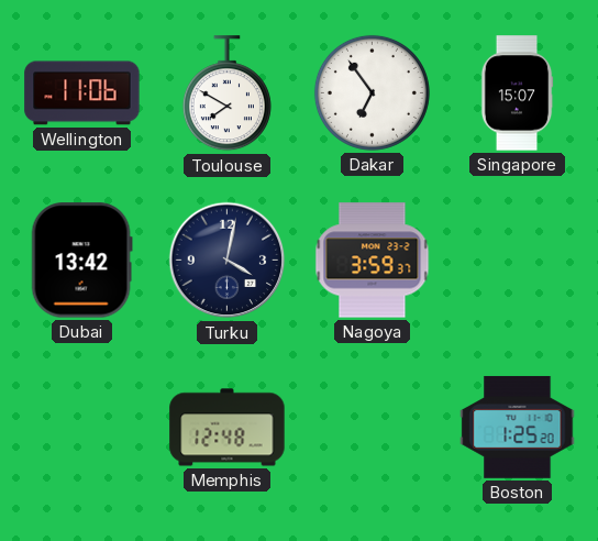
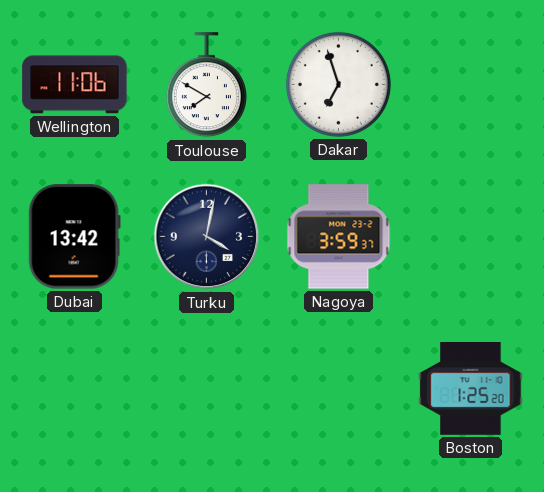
Dakar: 6:54 -> 6:57 (338, 84)
Singapore: 15:07 -> none (517, 93)
Memphis: 12:48 -> none (228, 428)
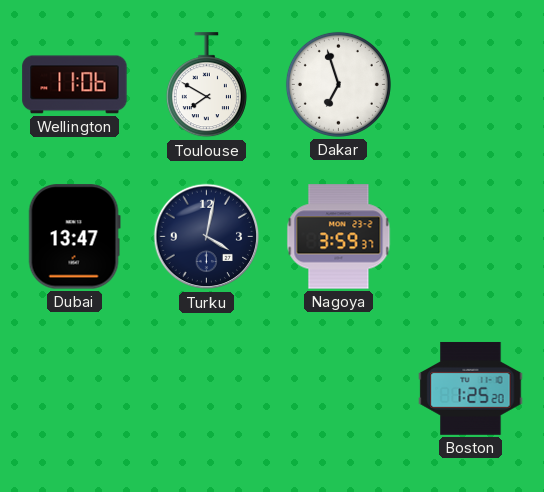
Dubai: 13:42 -> 13:47 (74, 237)
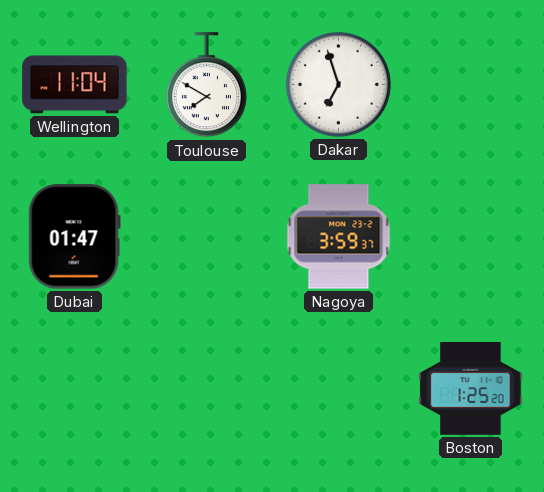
Wellington: 11:06 -> 11:04 (75, 85)
Dubai: 13:47 -> 01:47 (74, 237)
Turku: 4:02 -> none (207, 237)
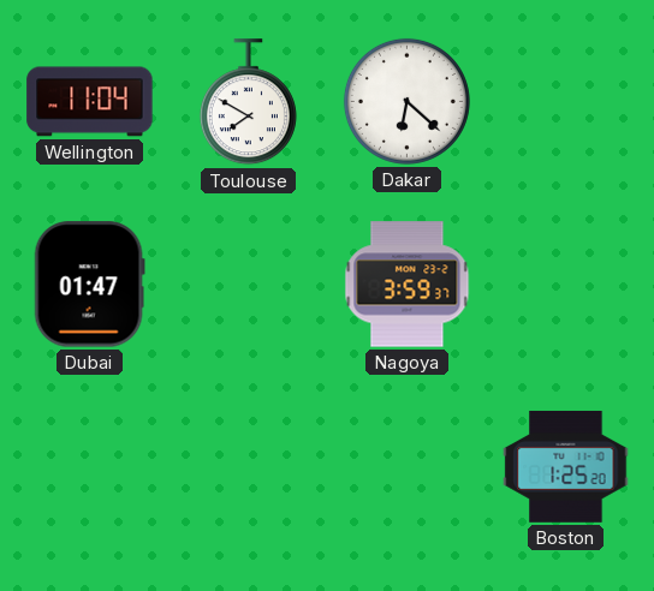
Dakar: 6:57 -> 6:22 (406, 101)
